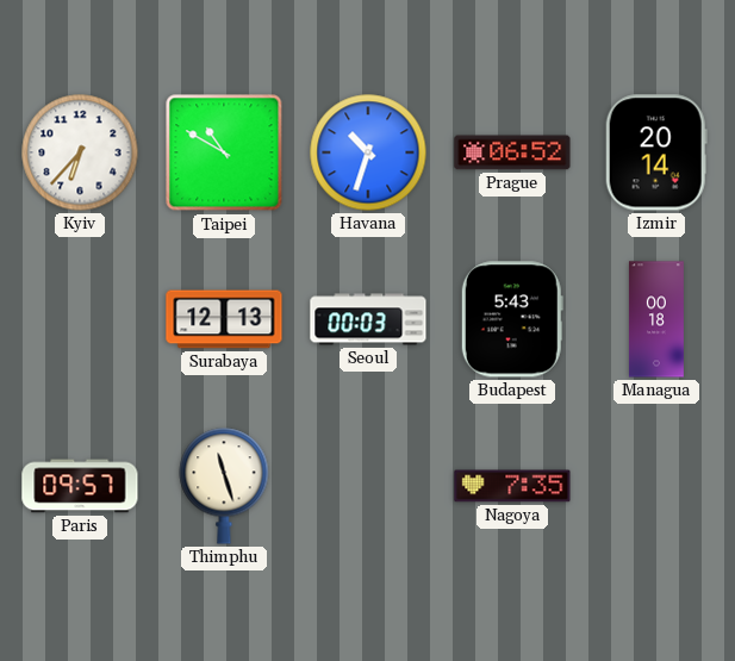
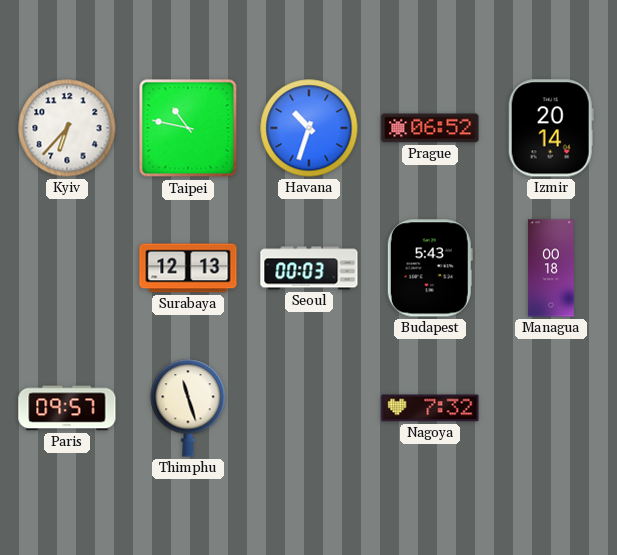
Taipei: 10:50 -> 10:47 (188, 128)
Nagoya: 7:35 -> 7:32 (430, 408)
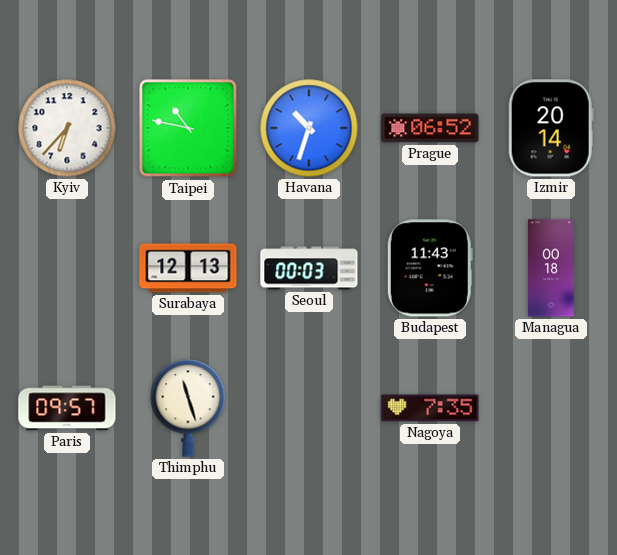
Budapest: 5:43 -> 11:43 (430, 268)
Nagoya: 7:32 -> 7:35 (430, 408)
